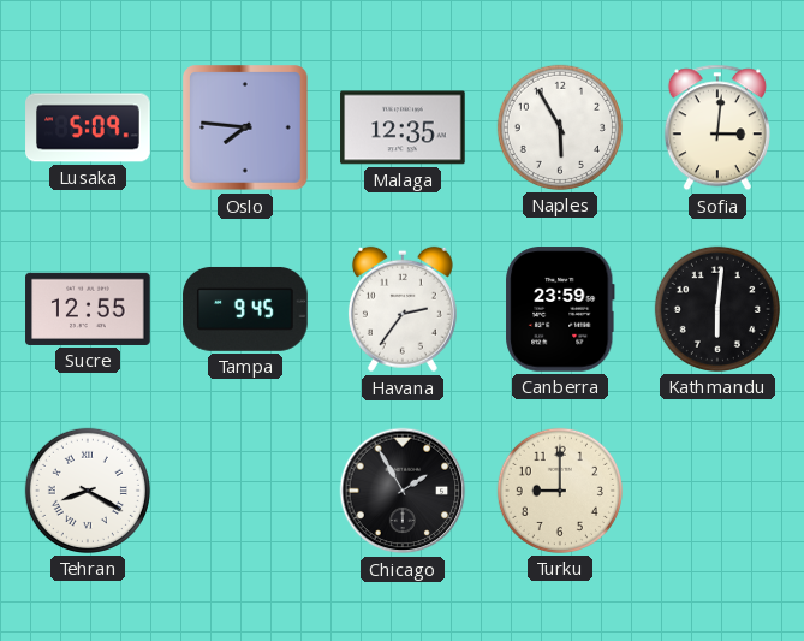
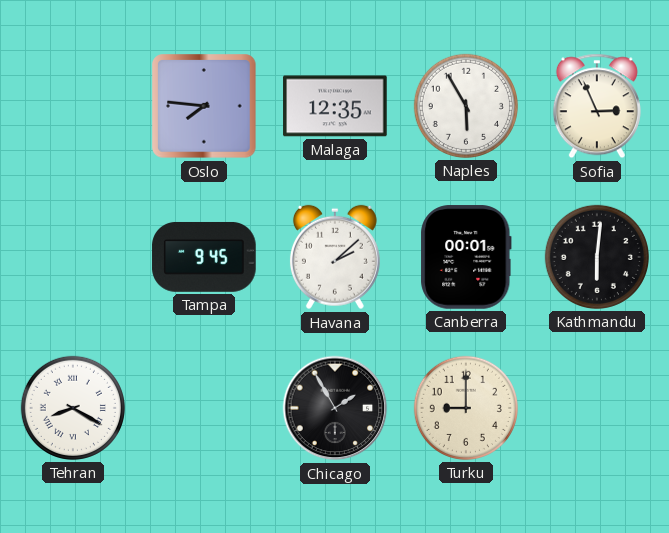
Lusaka: 5:09 -> none (88, 127)
Sofia: 3:01 -> 2:56 (597, 106)
Sucre: 12:55 -> none (88, 309)
Havana: 2:36 -> 2:08 (335, 257)
Canberra: 23:59 -> 00:01 (466, 257)
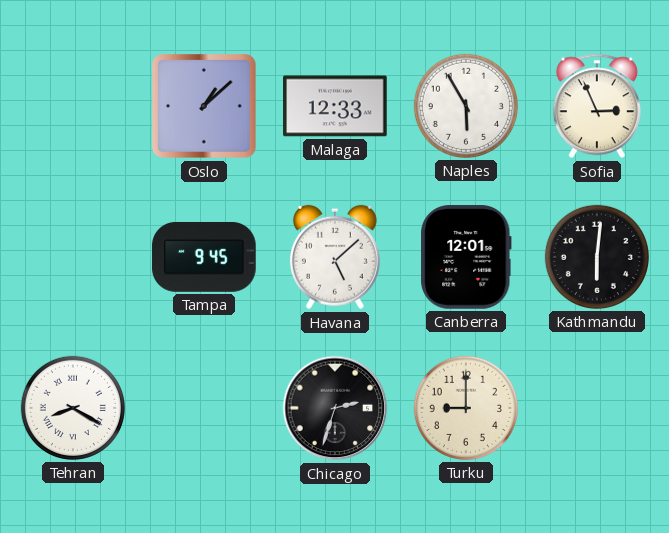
Oslo: 7:46 -> 1:08 (204, 106)
Malaga: 12:35 -> 12:33 (335, 106)
Havana: 2:08 -> 5:08 (335, 257)
Canberra: 00:01 -> 12:01 (466, 257)
Chicago: 1:55 -> 2:33 (335, 408)
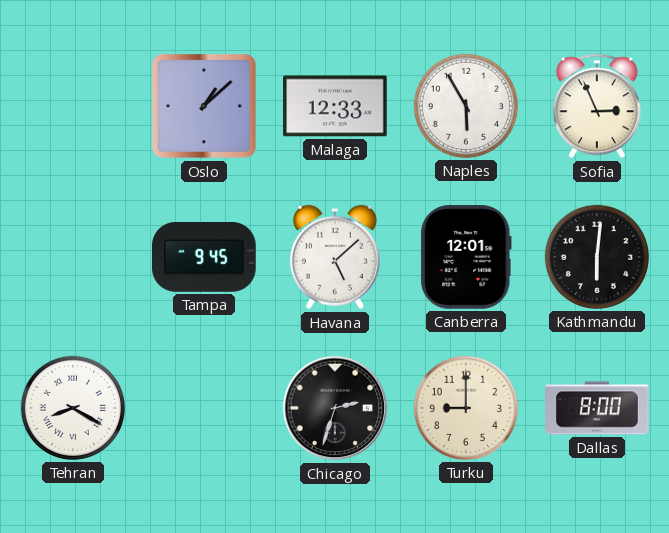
Dallas: none -> 8:00 (597, 408)
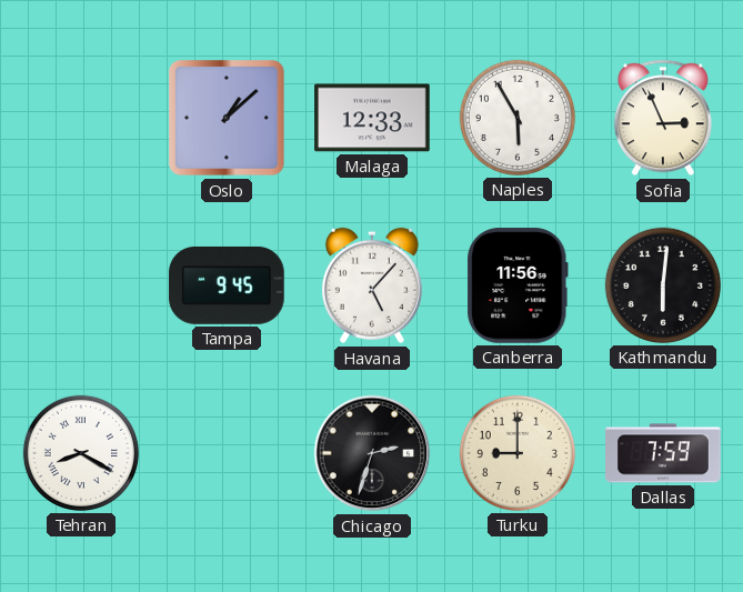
Havana: 5:08 -> 5:07 (372, 285)
Canberra: 12:01 -> 11:56 (518, 285)
Dallas: 8:00 -> 7:59 (663, 453)
